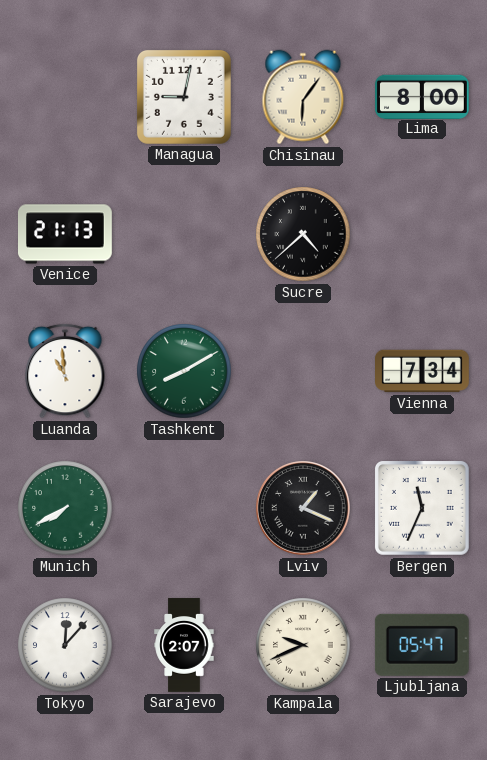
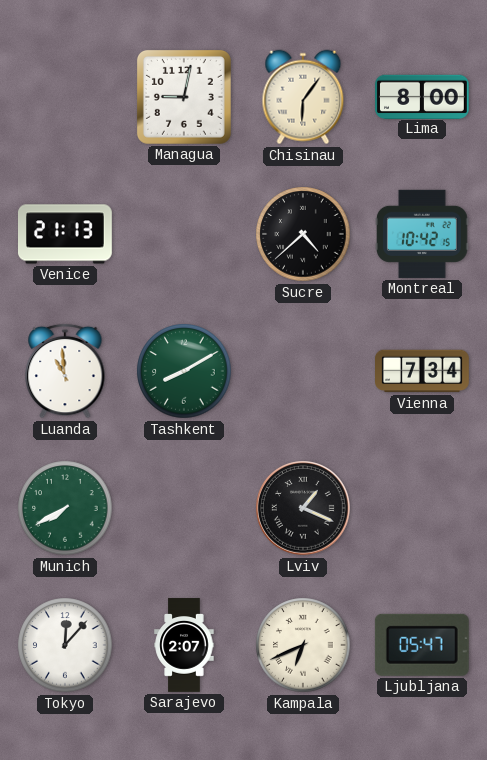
Montreal: none -> 10:42 (422, 234)
Bergen: 11:34 -> none (422, 508)
Kampala: 9:41 -> 6:41 (303, 645)
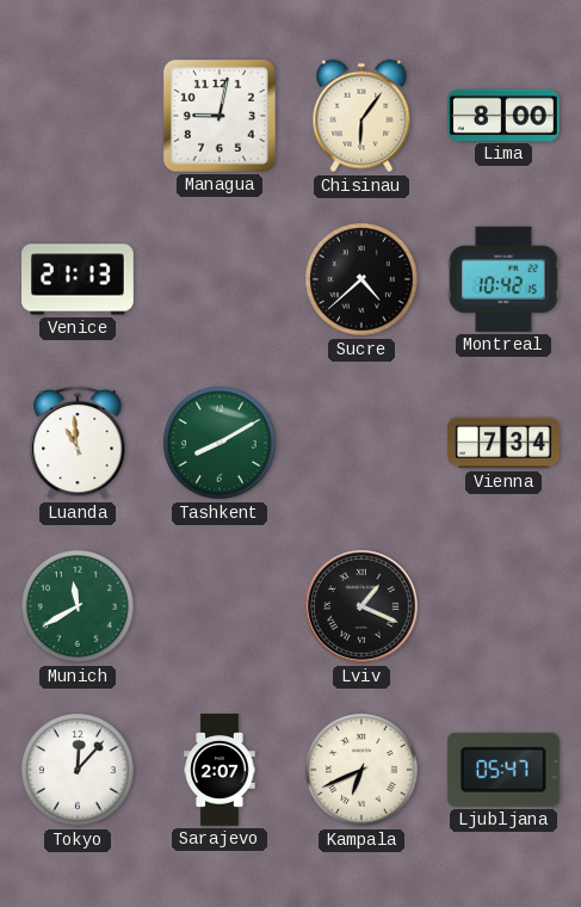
Munich: 7:40 -> 11:40 (78, 606)
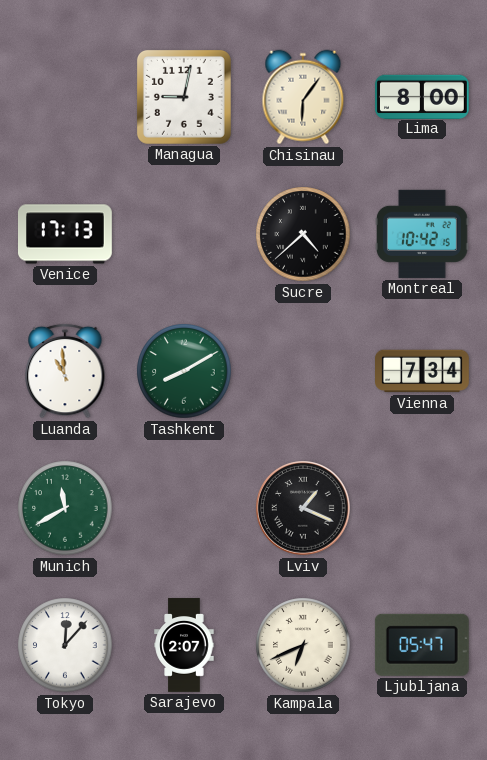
Venice: 21:13 -> 17:13 (66, 234)
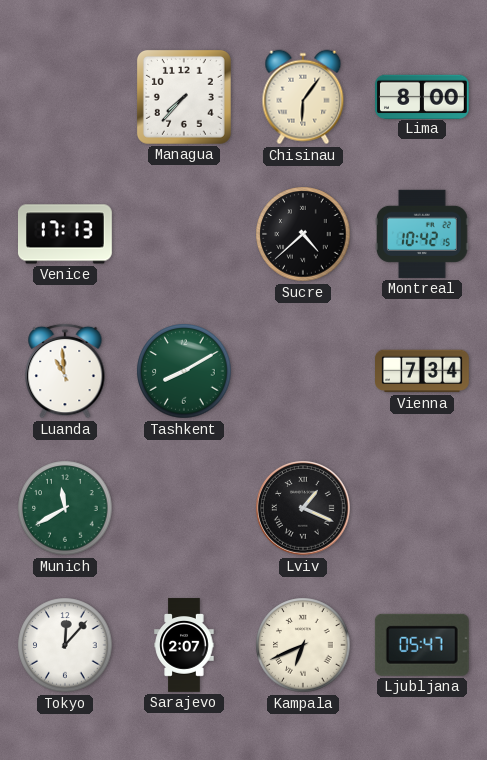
Managua: 9:02 -> 7:37 (184, 97)
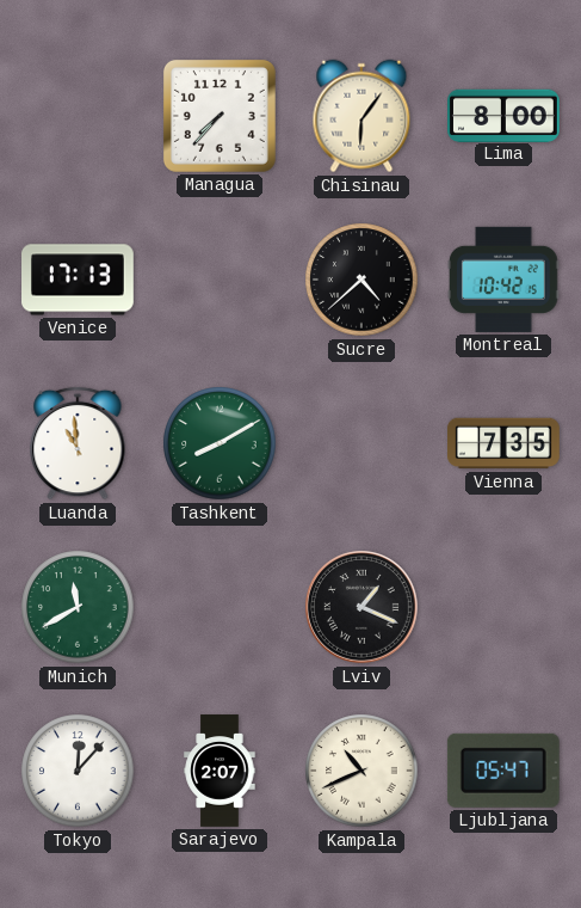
Vienna: 7:34 -> 7:35 (505, 443)
Kampala: 6:41 -> 10:41 (361, 771)
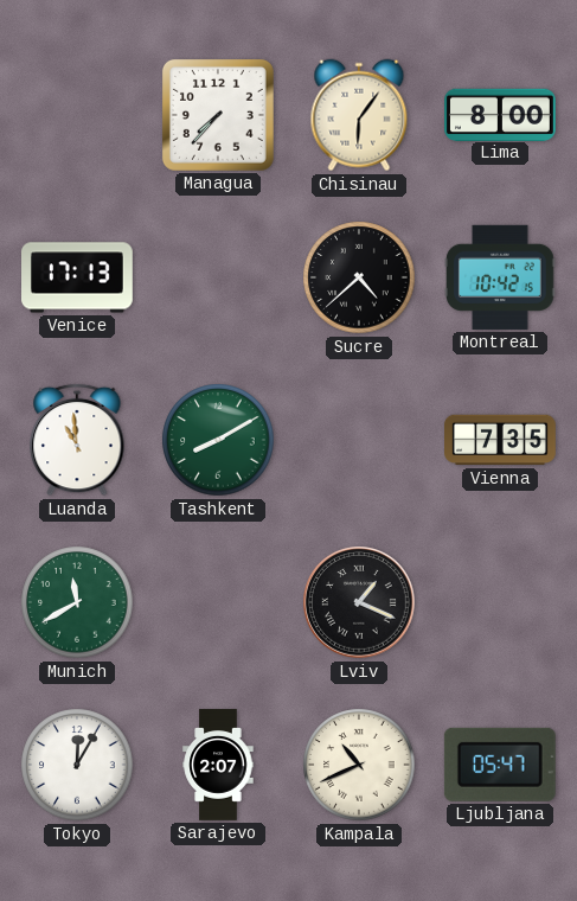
Tokyo: 12:07 -> 12:05 (77, 765)
